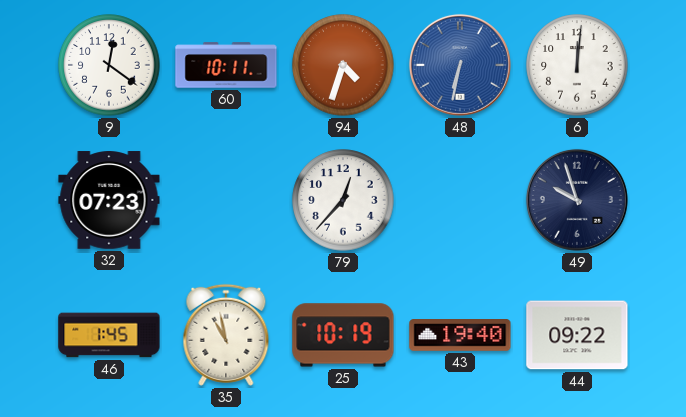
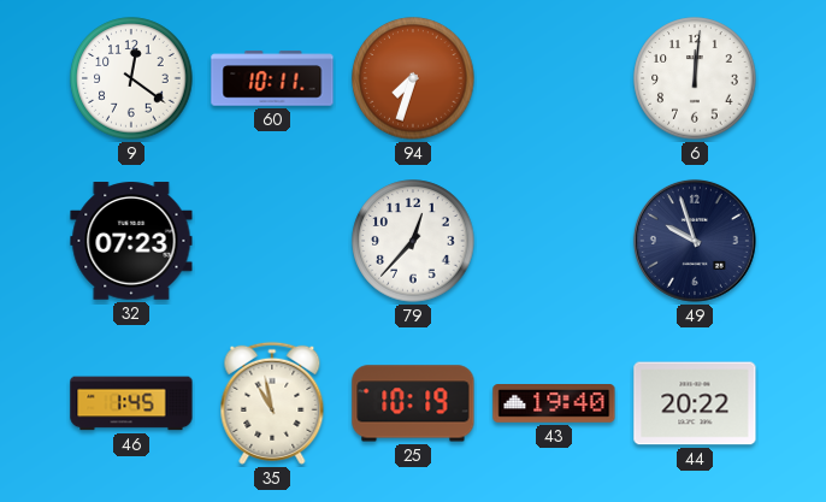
94: 4:33 -> 7:33 (413, 78)
48: 6:32 -> none (460, 65)
44: 09:22 -> 20:22 (695, 403)
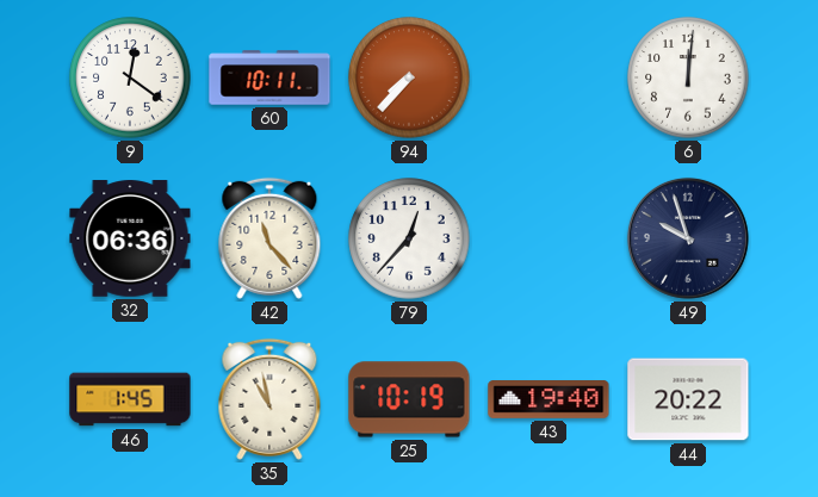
94: 7:33 -> 7:37 (409, 77)
32: 07:23 -> 06:36 (130, 238)
42: none -> 11:23 (269, 238)
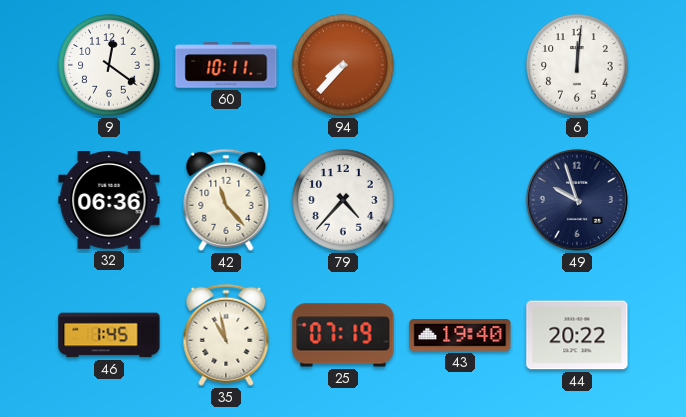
79: 12:37 -> 4:37 (343, 200)
25: 10:19 -> 07:19 (343, 335)
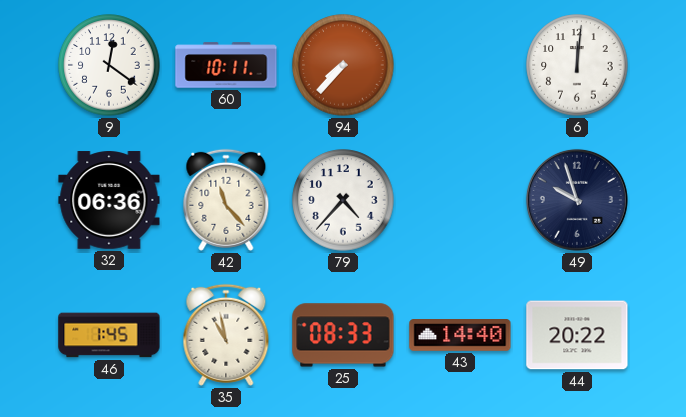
25: 07:19 -> 08:33 (343, 335)
43: 19:40 -> 14:40 (460, 336)
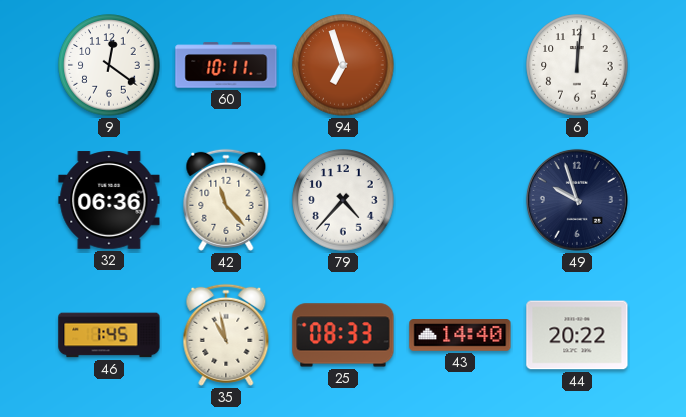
94: 7:37 -> 6:57 (343, 65)
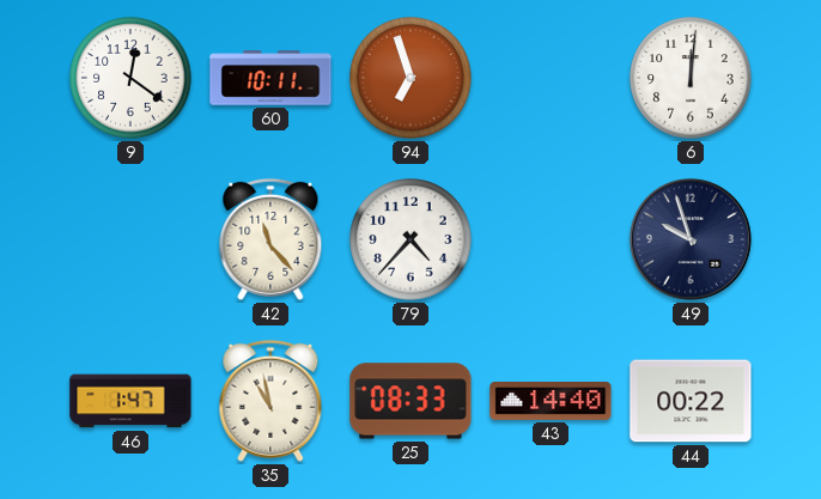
32: 06:36 -> none (109, 200)
46: 1:45 -> 1:47 (130, 401)
44: 20:22 -> 00:22 (691, 401)
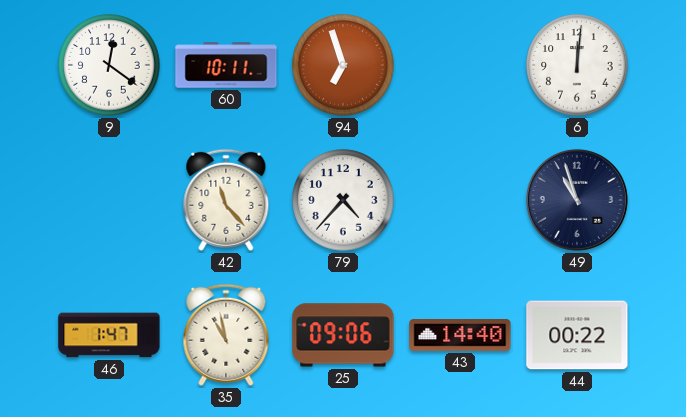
49: 9:57 -> 10:57 (577, 200)
25: 08:33 -> 09:06 (343, 335)
